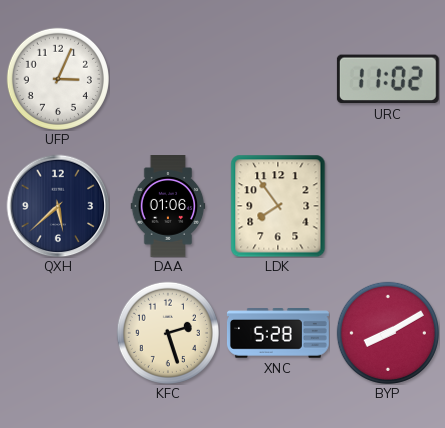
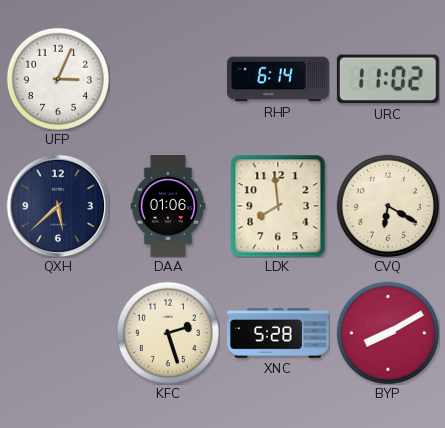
RHP: none -> 6:14 (279, 79)
LDK: 7:54 -> 7:59 (278, 206)
CVQ: none -> 6:20 (388, 206)
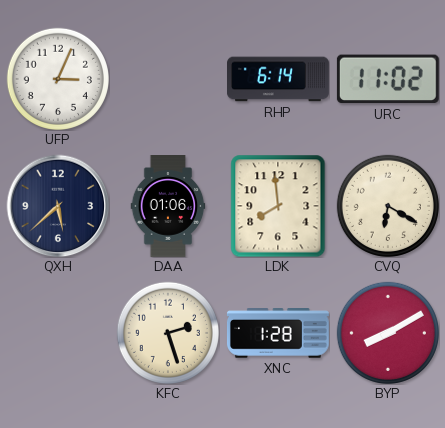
XNC: 5:28 -> 1:28 (278, 334)
